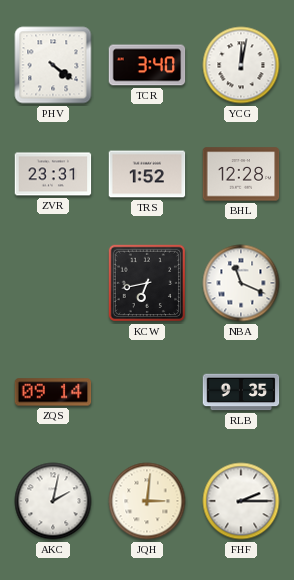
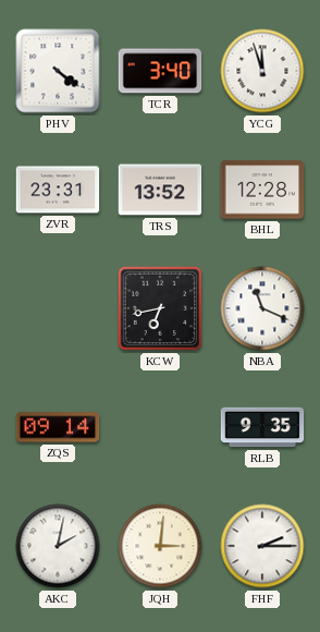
YCG: 12:02 -> 11:57 (262, 71)
TRS: 1:52 -> 13:52 (160, 190)
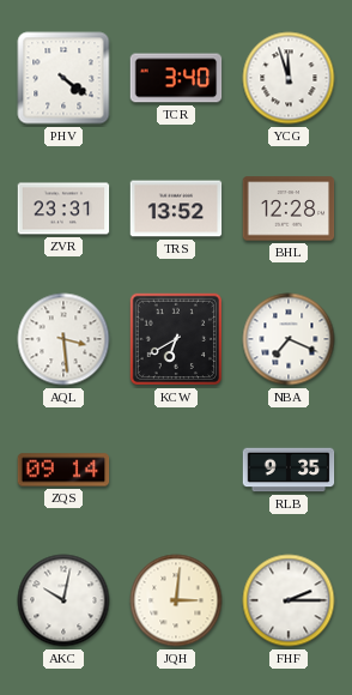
AQL: none -> 3:29 (63, 339)
KCW: 6:43 -> 6:40 (175, 339)
NBA: 11:19 -> 7:19 (289, 339)
AKC: 2:02 -> 10:02 (63, 600)
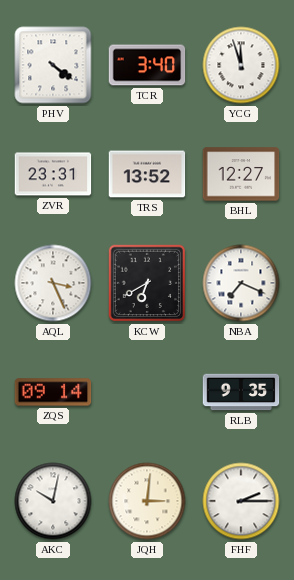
BHL: 12:28 -> 12:27 (241, 174)
AQL: 3:29 -> 3:26 (53, 283)
